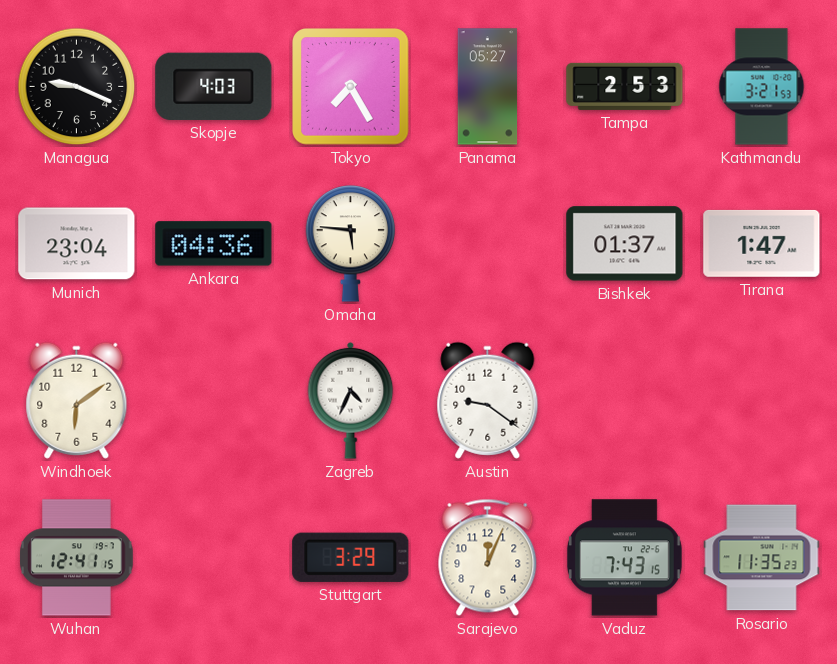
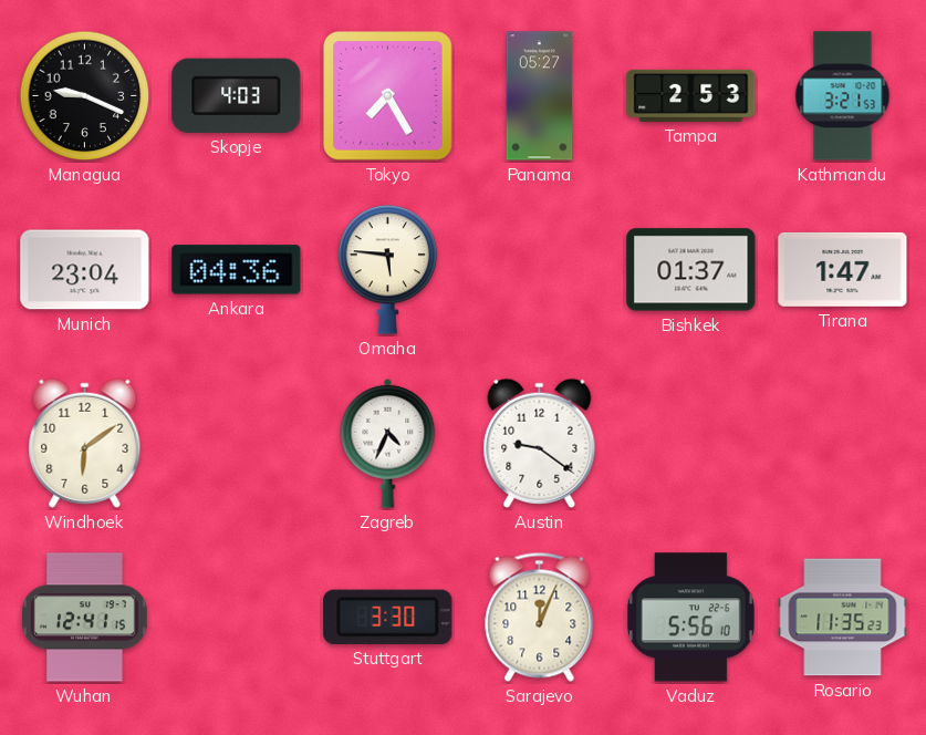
Stuttgart: 3:29 -> 3:30 (388, 617)
Vaduz: 7:43 -> 5:56 (690, 618)
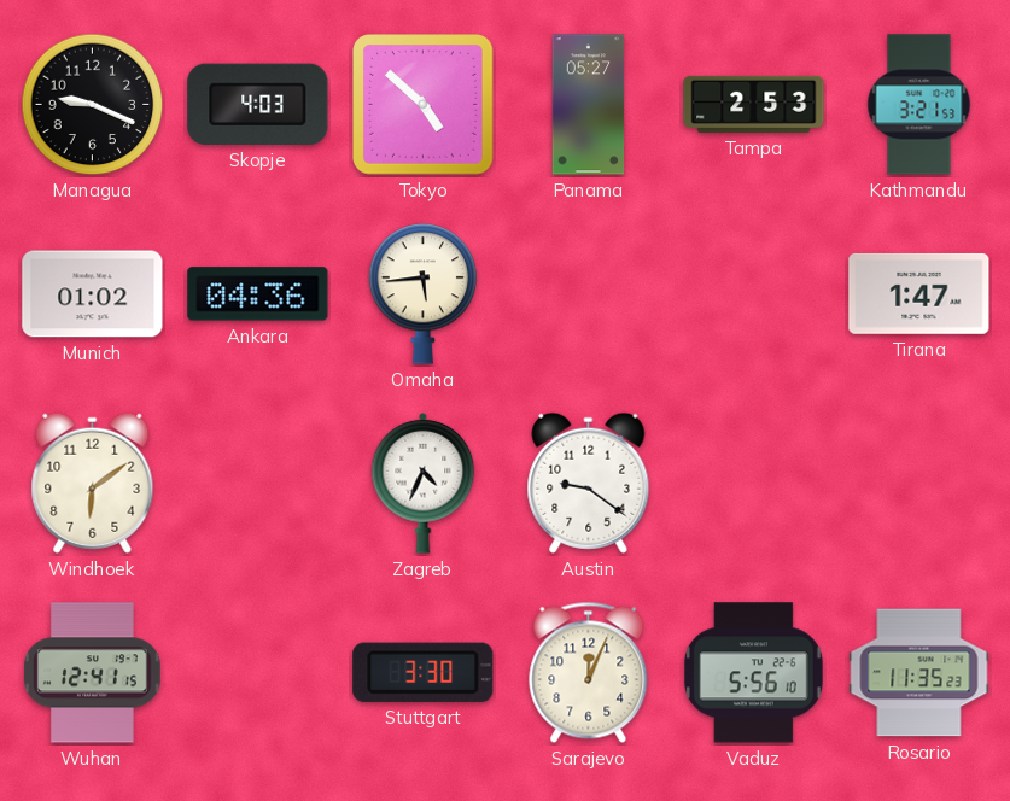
Tokyo: 7:25 -> 4:52 (424, 105)
Munich: 23:04 -> 01:02 (93, 294)
Omaha: 5:46 -> 5:44 (424, 294)
Bishkek: 01:37 -> none (691, 270)
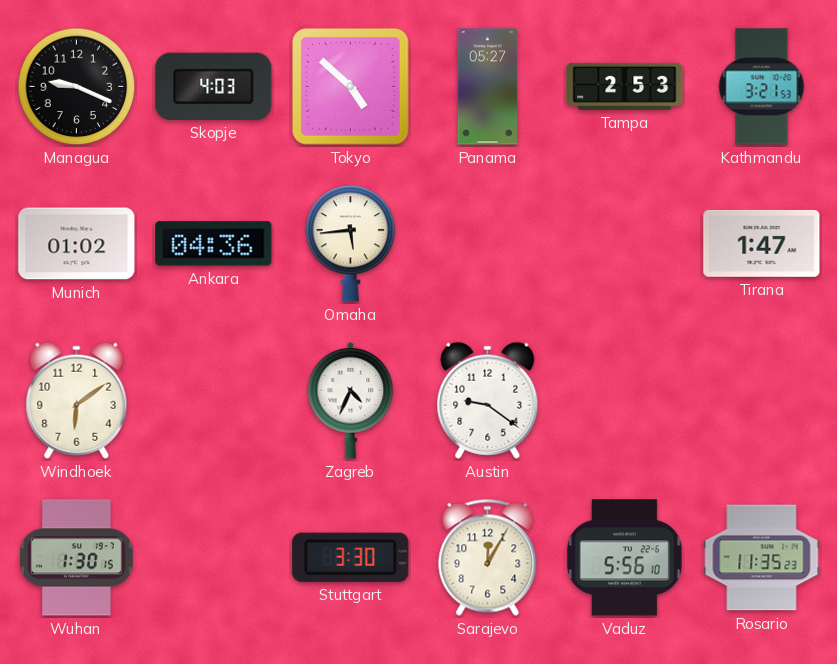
Wuhan: 12:41 -> 1:30 (77, 558)
Sarajevo: 12:04 -> 12:05 (488, 557)
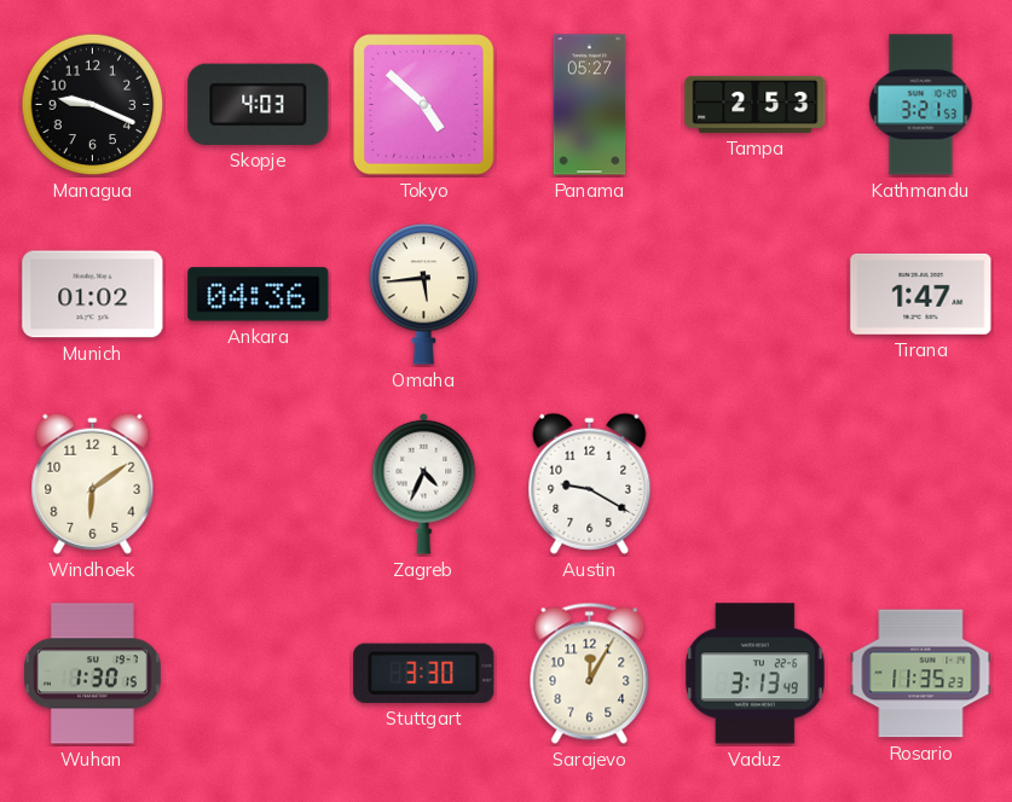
Austin: 9:21 -> 9:20 (590, 483)
Vaduz: 5:56 -> 3:13 (754, 674)
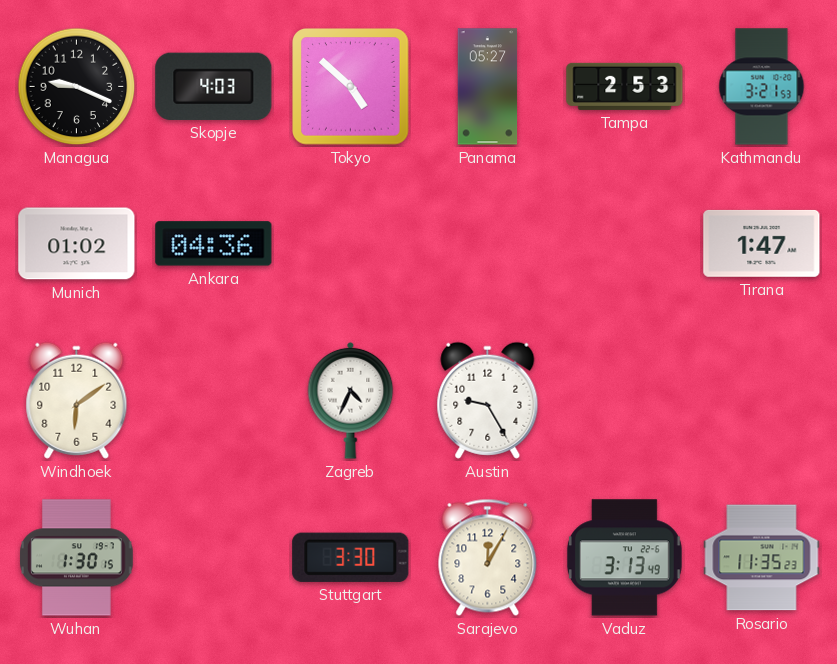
Omaha: 5:44 -> none (424, 295)
Austin: 9:20 -> 9:25 (488, 400)
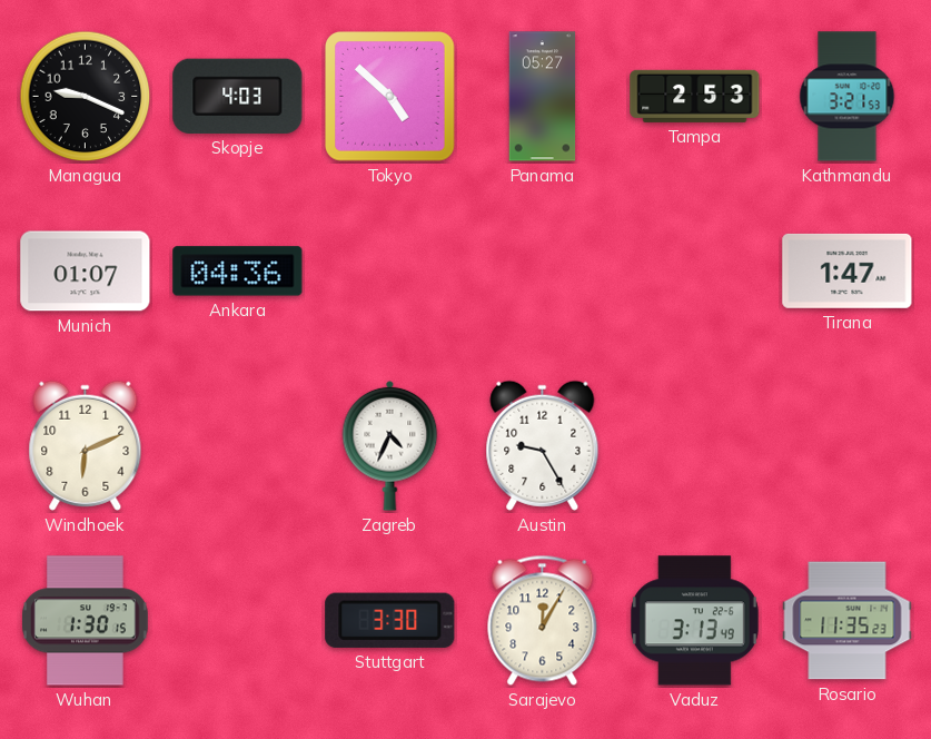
Munich: 01:02 -> 01:07 (86, 272)
Windhoek: 6:09 -> 6:11 (86, 445)
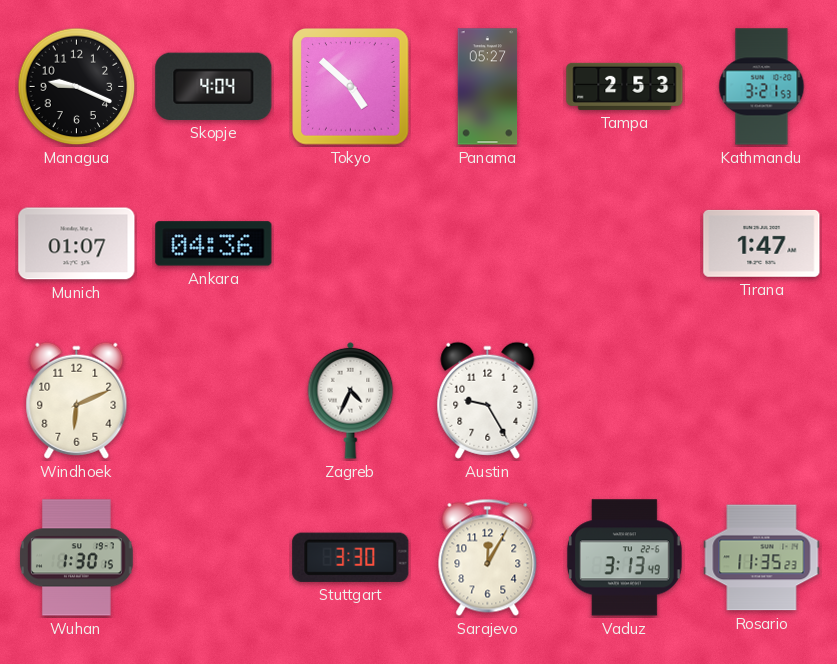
Skopje: 4:03 -> 4:04 (214, 86)
